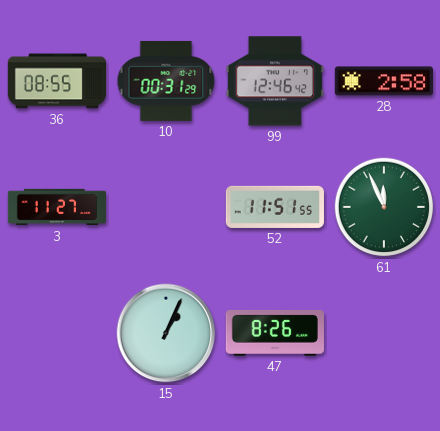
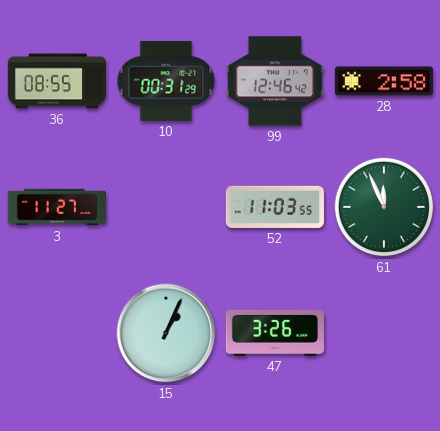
52: 11:51 -> 11:03 (275, 207)
47: 8:26 -> 3:26 (275, 333)
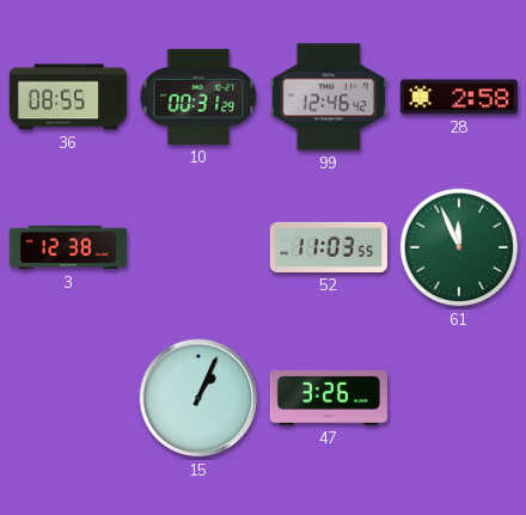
3: 11:27 -> 12:38 (67, 247)
